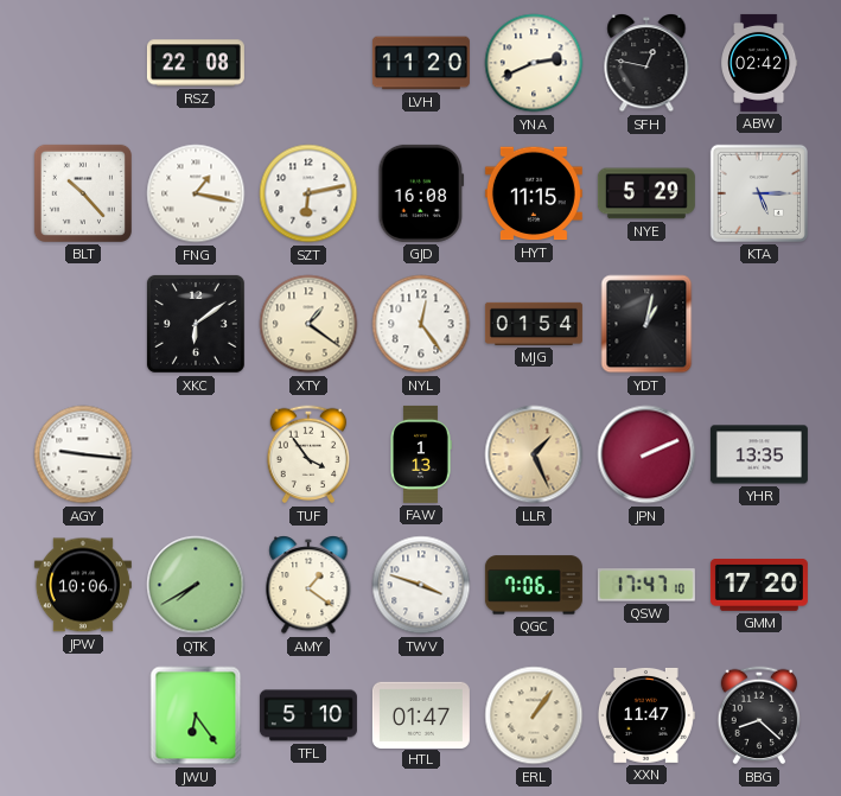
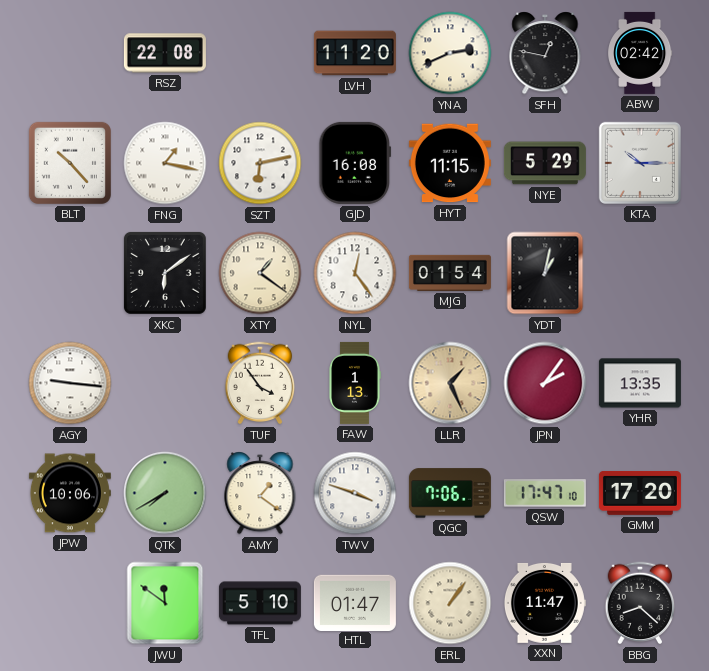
KTA: 5:15 -> 10:15 (640, 163)
JPN: 2:11 -> 2:06 (545, 383)
JWU: 6:24 -> 11:51 (165, 603)
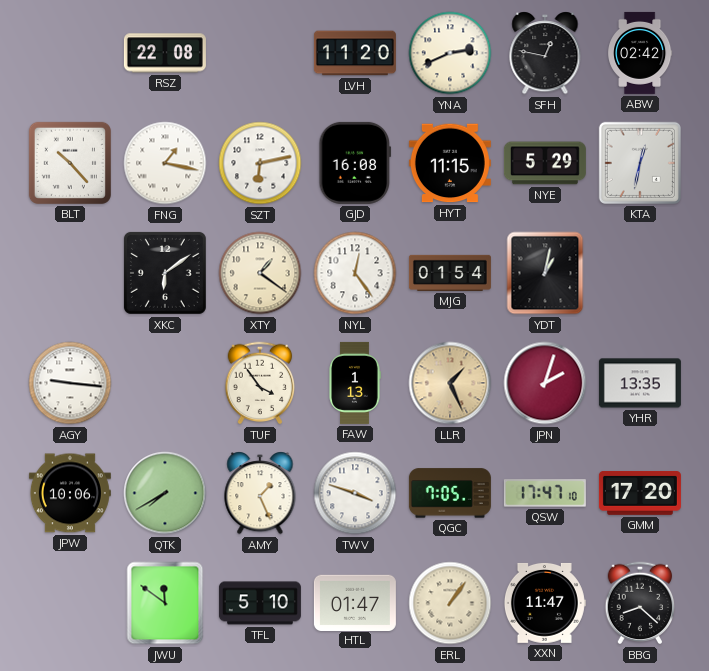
KTA: 10:15 -> 12:32 (640, 163)
JPN: 2:06 -> 2:03 (545, 383)
AMY: 1:21 -> 1:26 (260, 493)
QGC: 7:06 -> 7:05 (450, 493)
